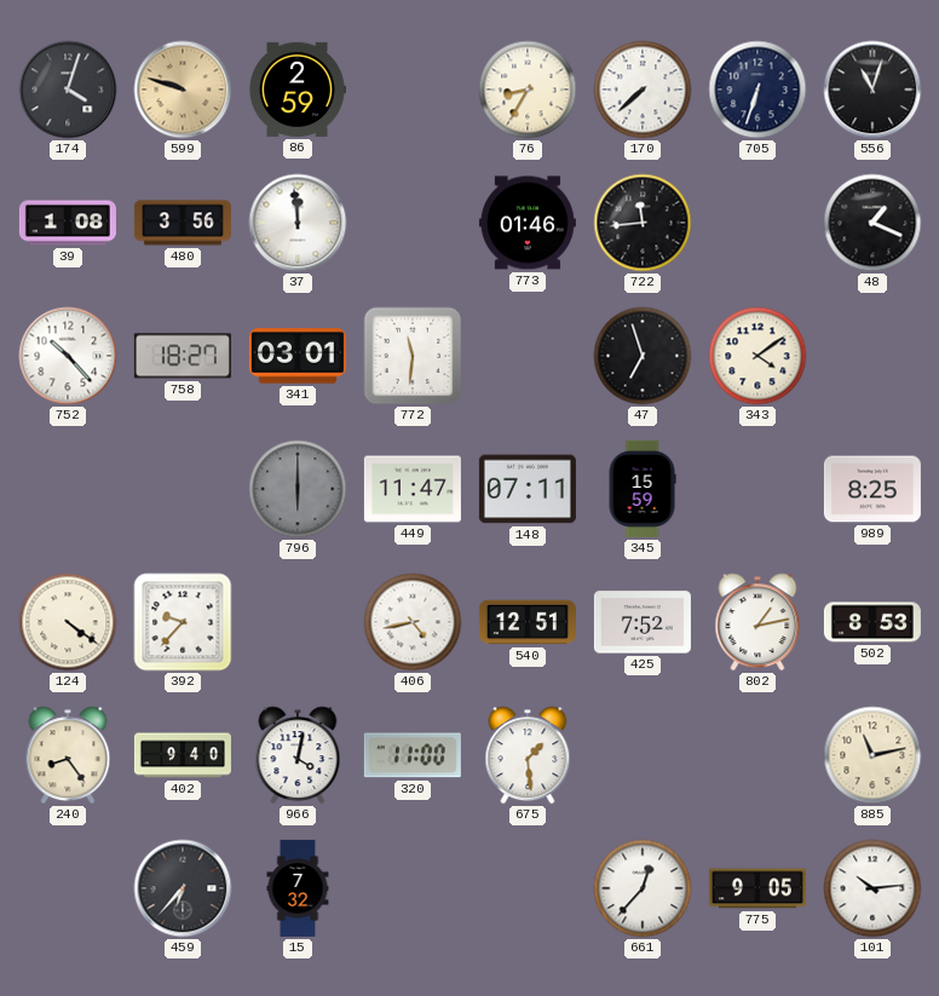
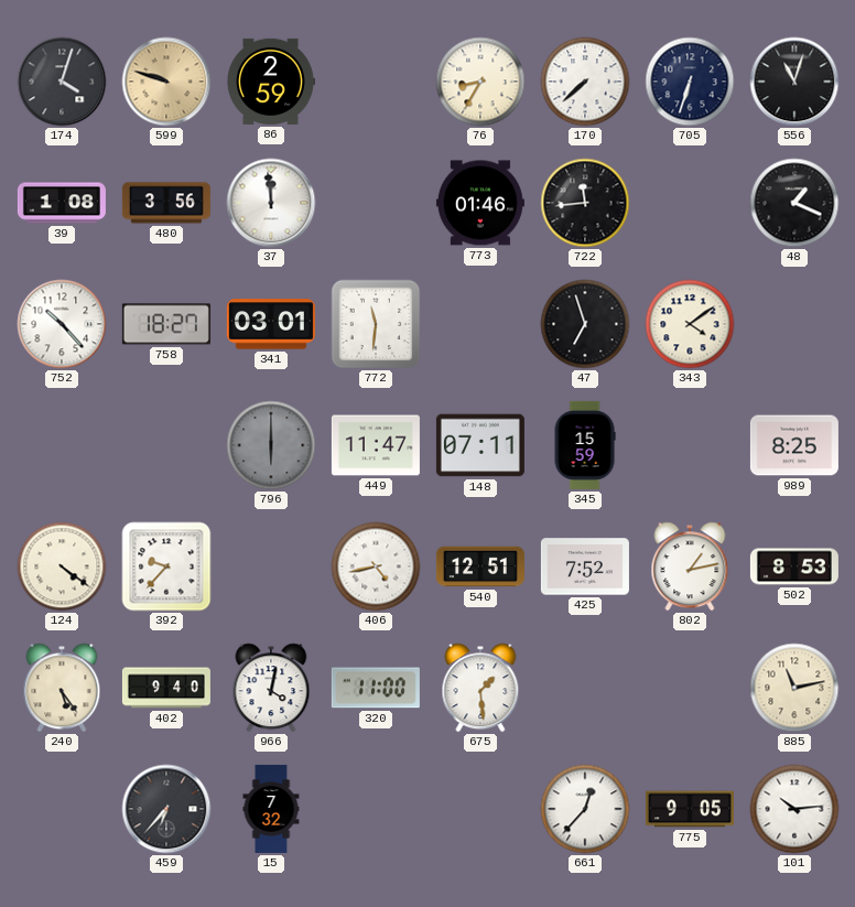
240: 8:24 -> 5:24 (62, 688)
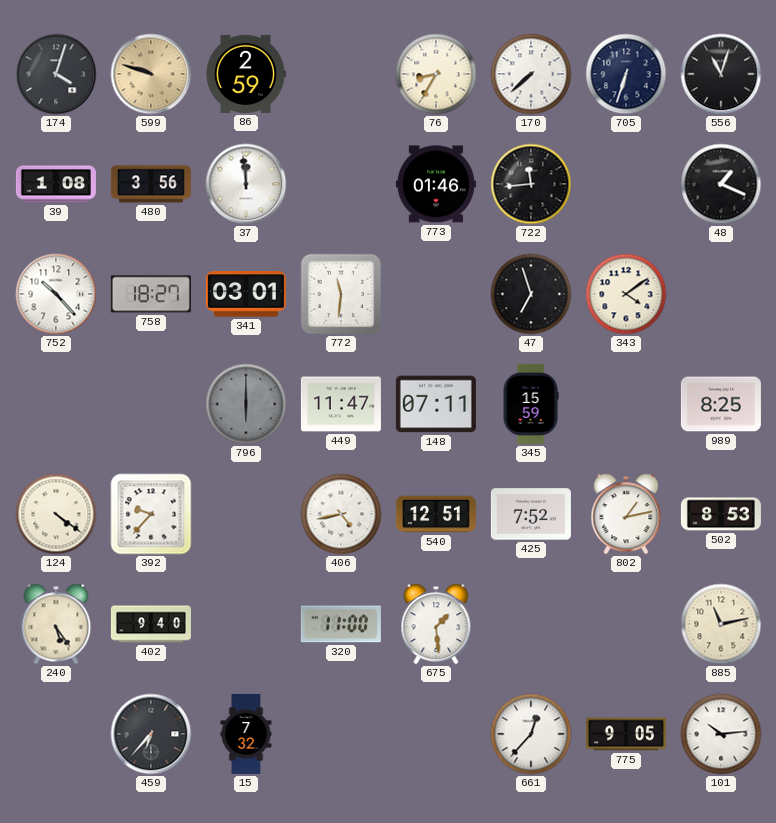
966: 4:02 -> none (271, 688)
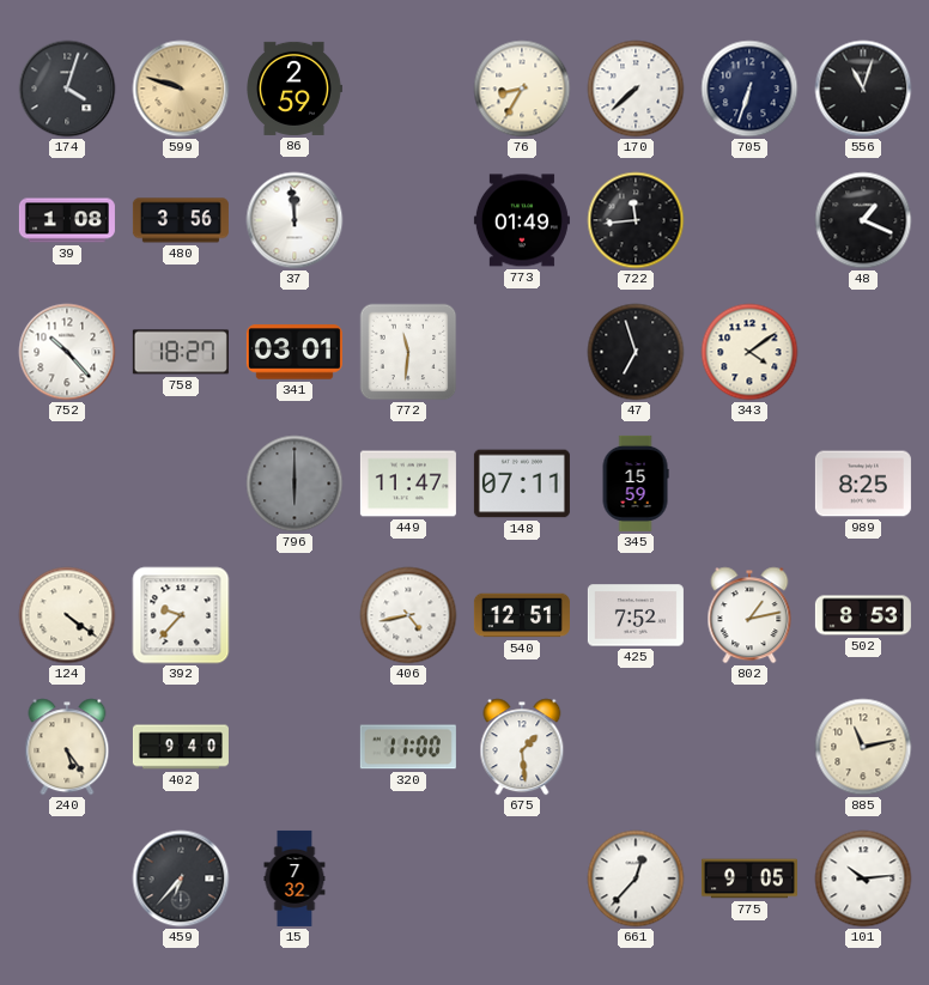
773: 01:46 -> 01:49 (522, 220)
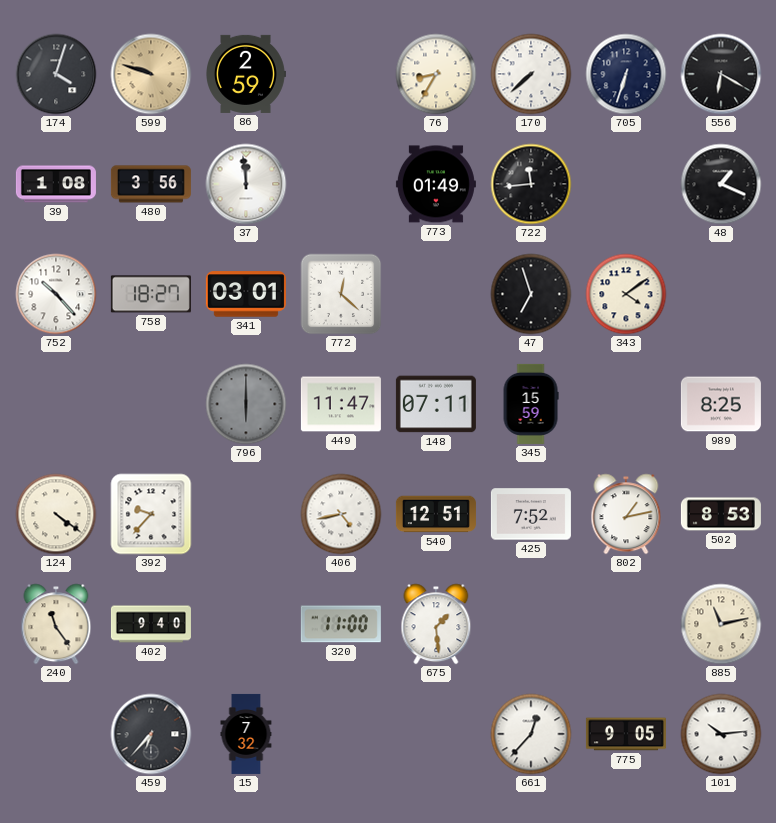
556: 11:03 -> 6:20 (721, 74)
772: 11:31 -> 12:22 (341, 294)
240: 5:24 -> 11:24 (56, 624)
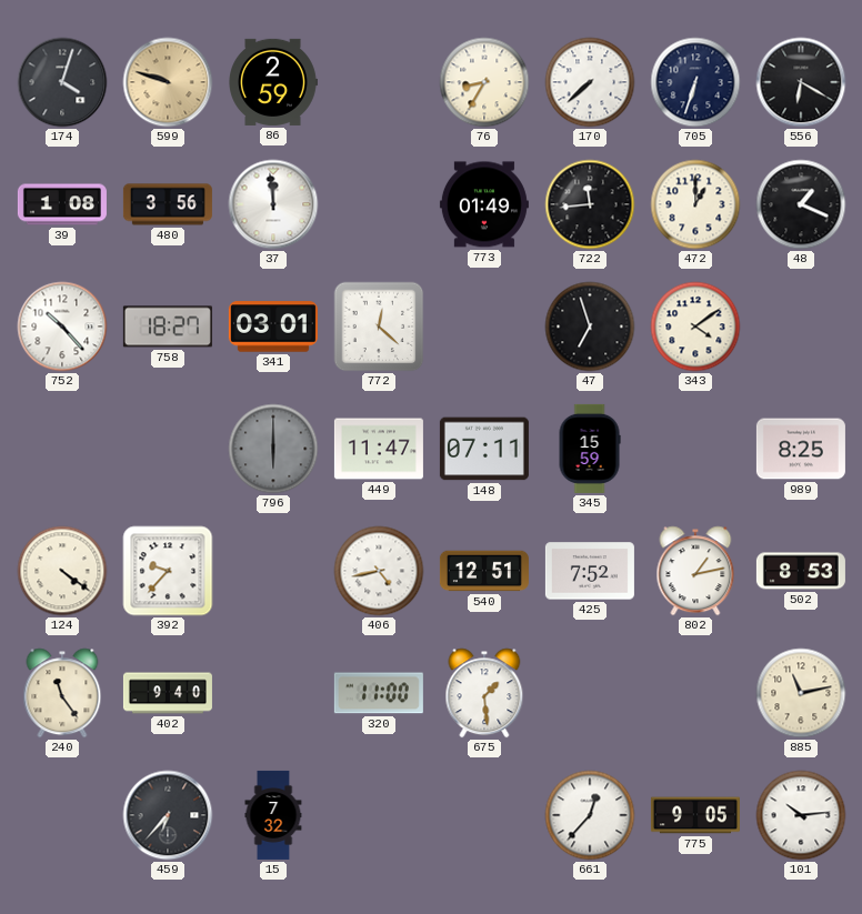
472: none -> 1:00 (695, 204)
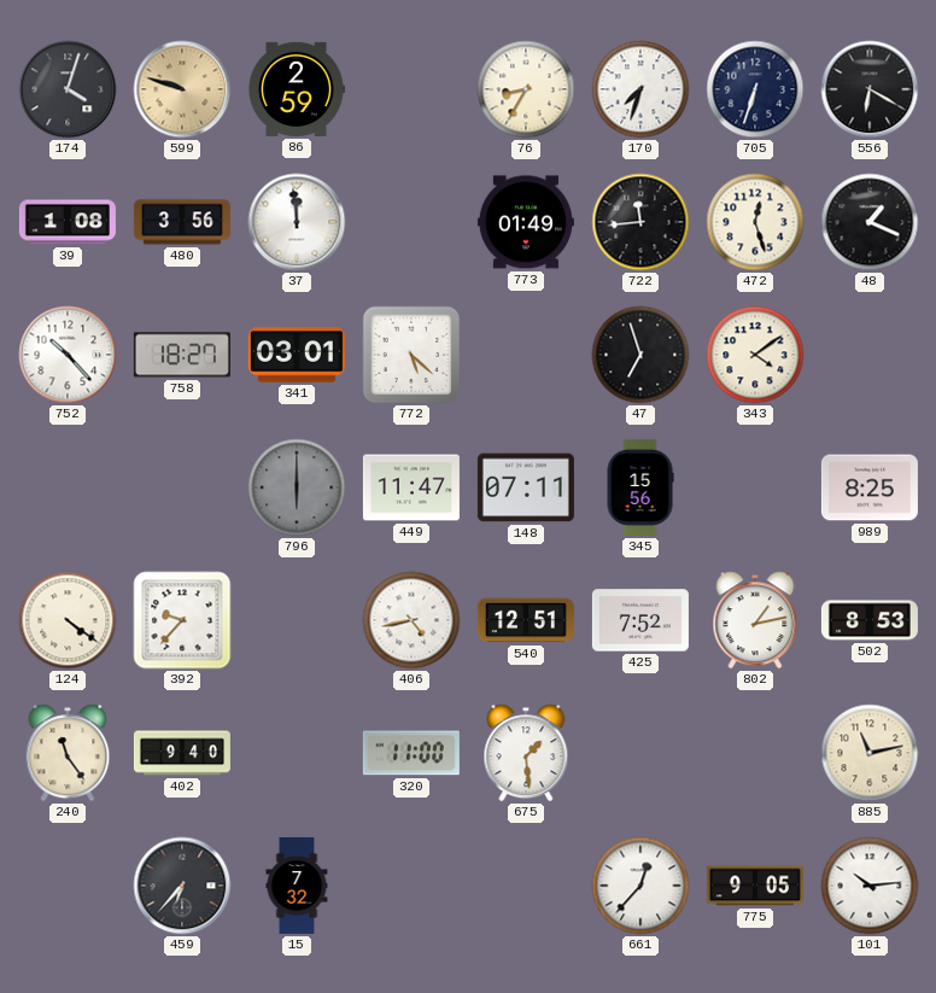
170: 7:38 -> 7:33 (640, 89)
472: 1:00 -> 12:27 (755, 222)
772: 12:22 -> 5:22 (411, 355)
345: 15:59 -> 15:56 (640, 487)
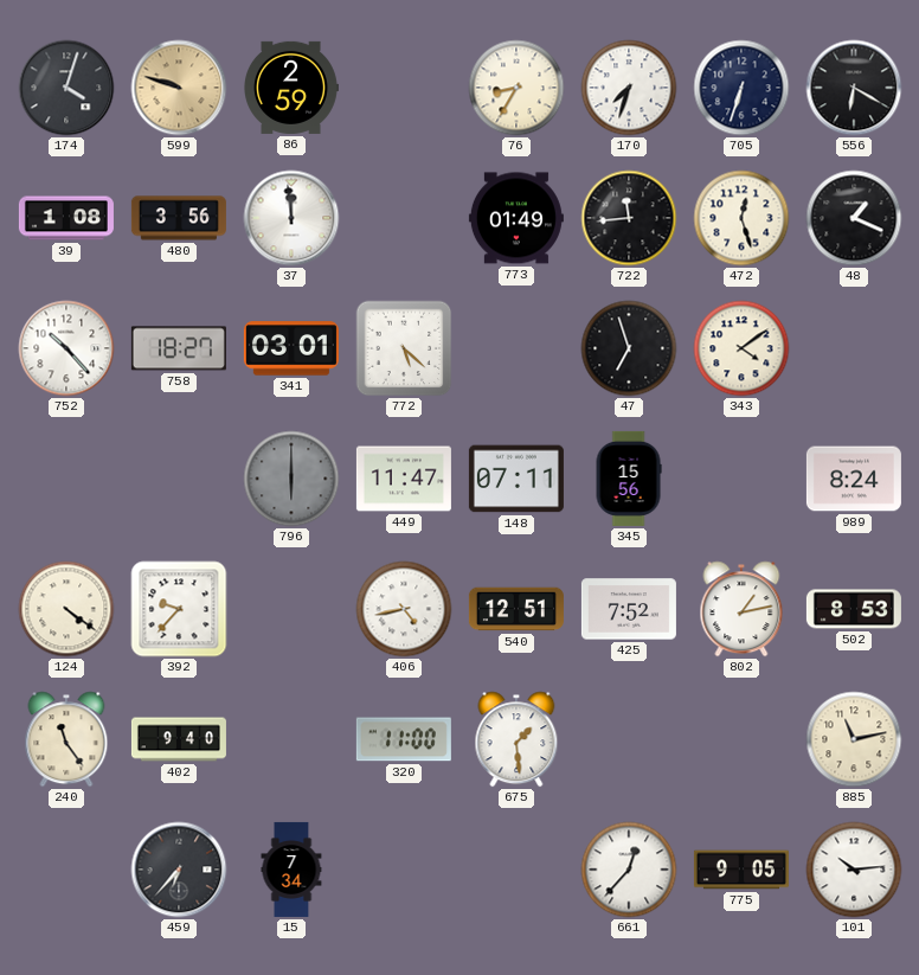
989: 8:25 -> 8:24 (854, 479)
15: 7:32 -> 7:34 (291, 870)
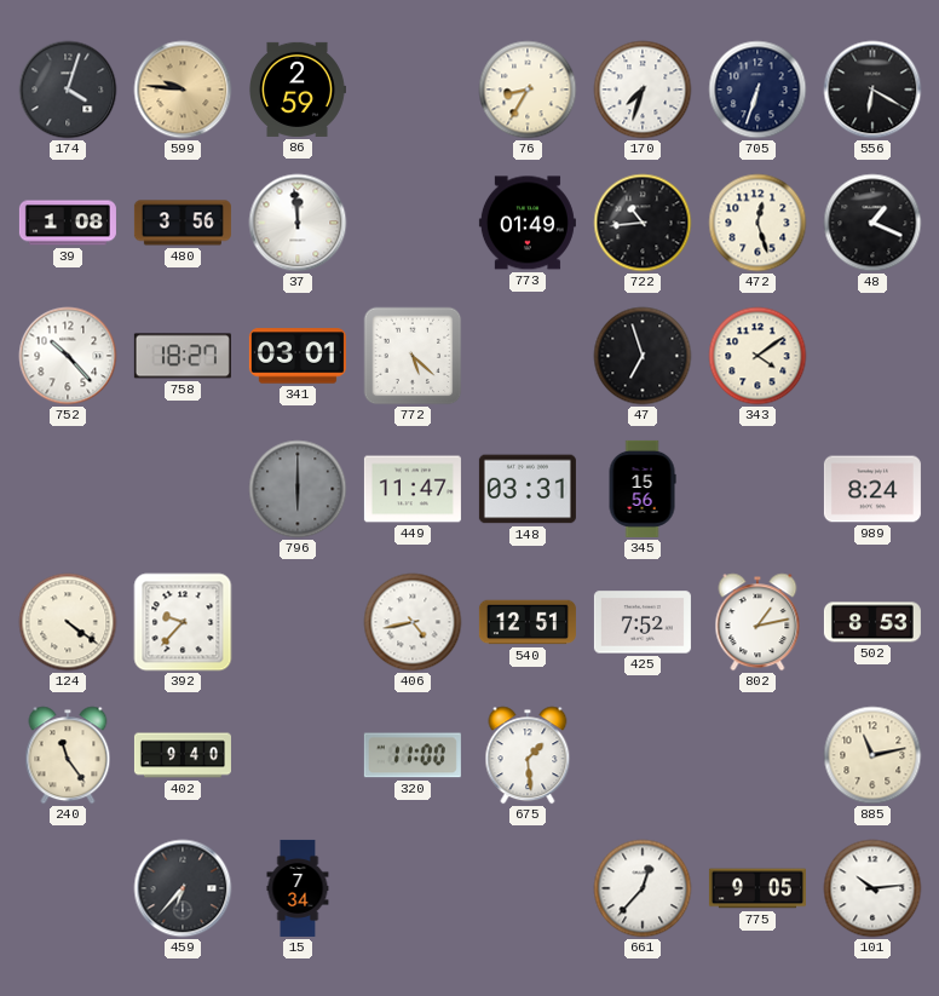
599: 9:48 -> 9:46 (183, 90)
722: 11:44 -> 10:44 (643, 223)
148: 07:11 -> 03:31 (528, 489)
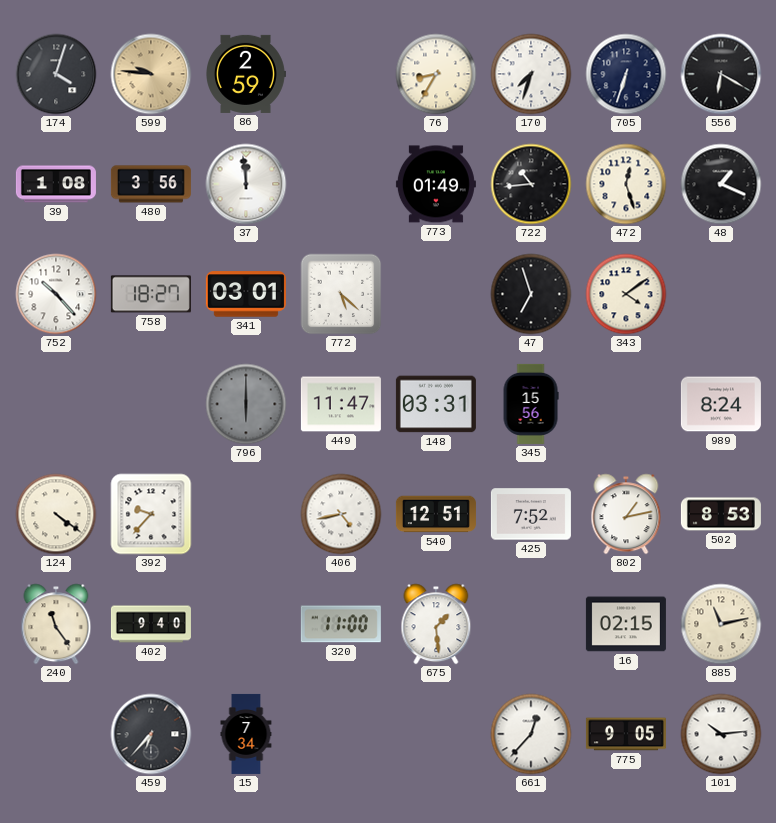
16: none -> 02:15 (626, 624)
